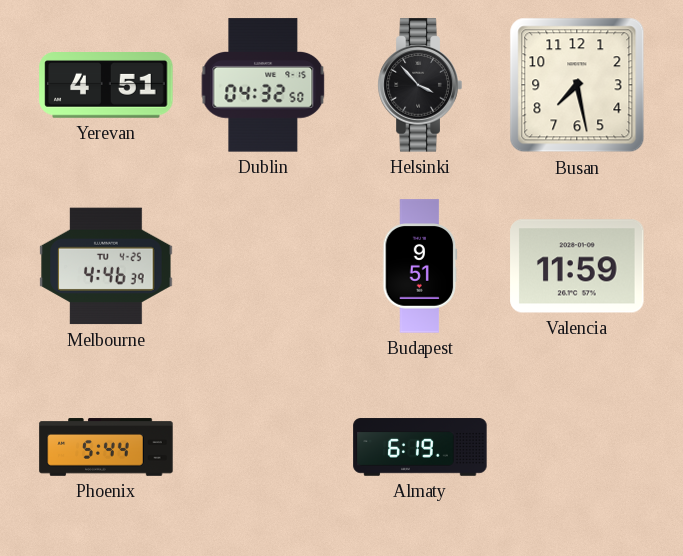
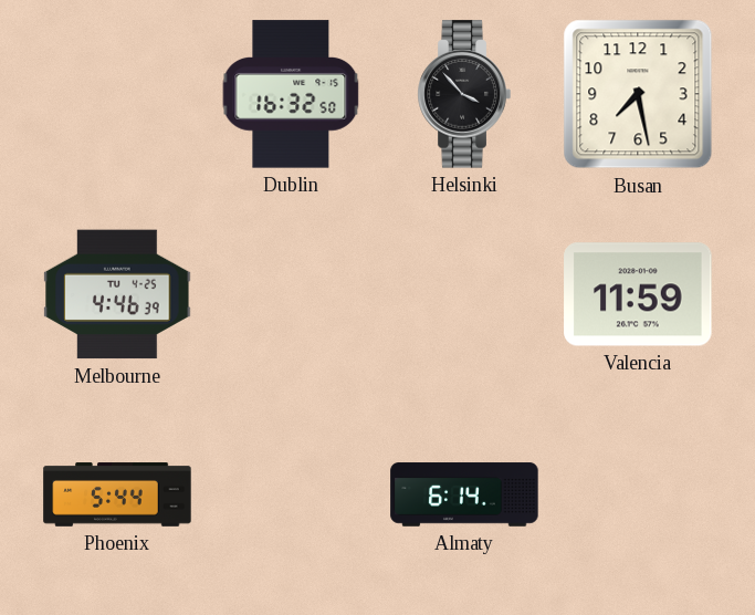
Yerevan: 4:51 -> none (106, 86)
Dublin: 04:32 -> 16:32 (291, 94)
Budapest: 9:51 -> none (420, 266)
Almaty: 6:19 -> 6:14 (464, 494)
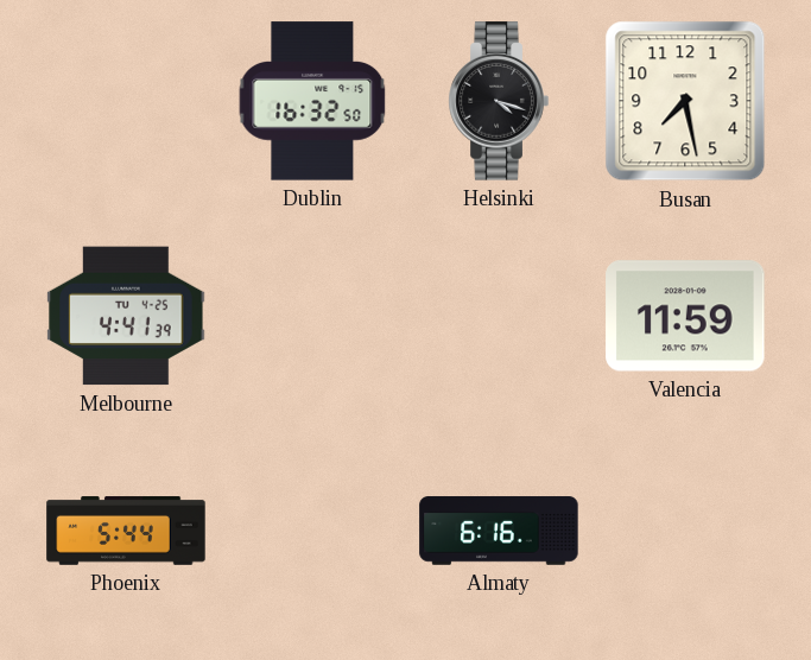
Helsinki: 3:53 -> 4:18 (499, 101)
Melbourne: 4:46 -> 4:41 (126, 316)
Almaty: 6:14 -> 6:16 (499, 531)
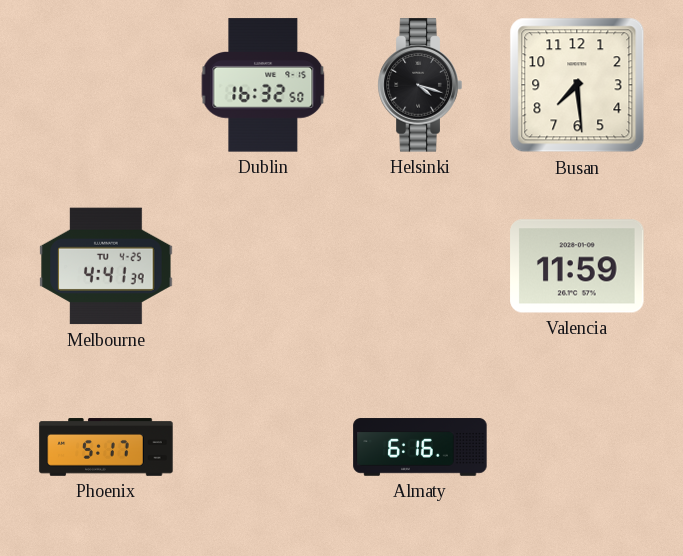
Busan: 7:28 -> 7:29 (577, 85)
Phoenix: 5:44 -> 5:17 (106, 447)
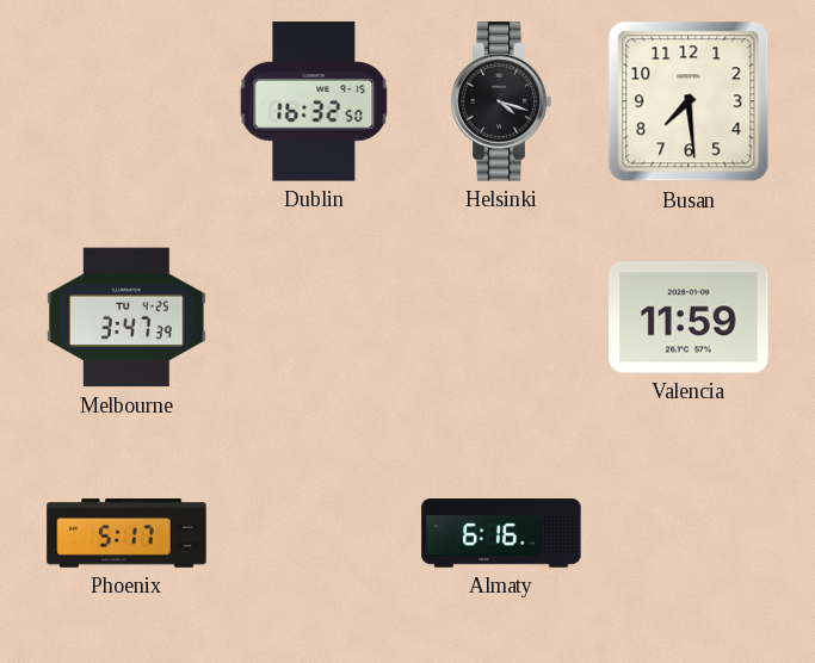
Melbourne: 4:41 -> 3:47 (126, 317)
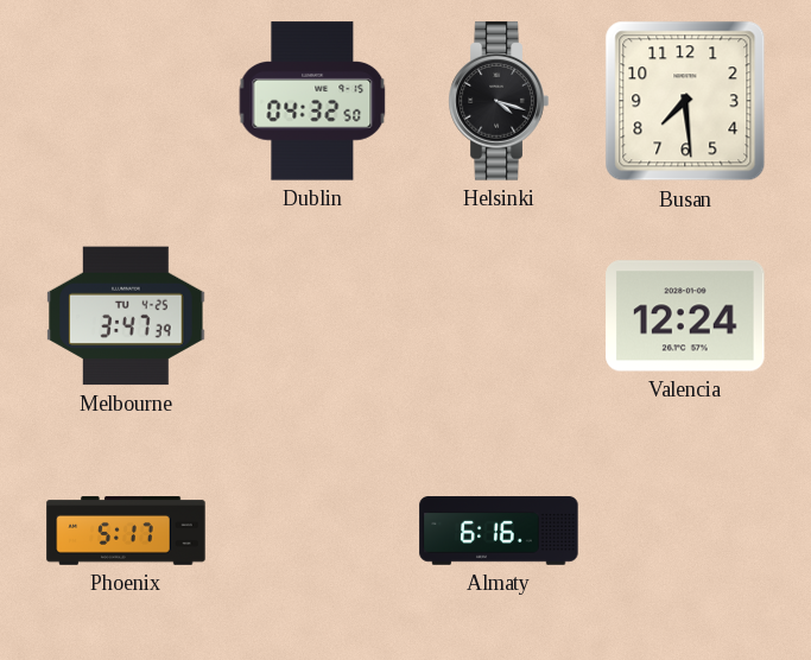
Dublin: 16:32 -> 04:32 (312, 101)
Valencia: 11:59 -> 12:24 (685, 316)
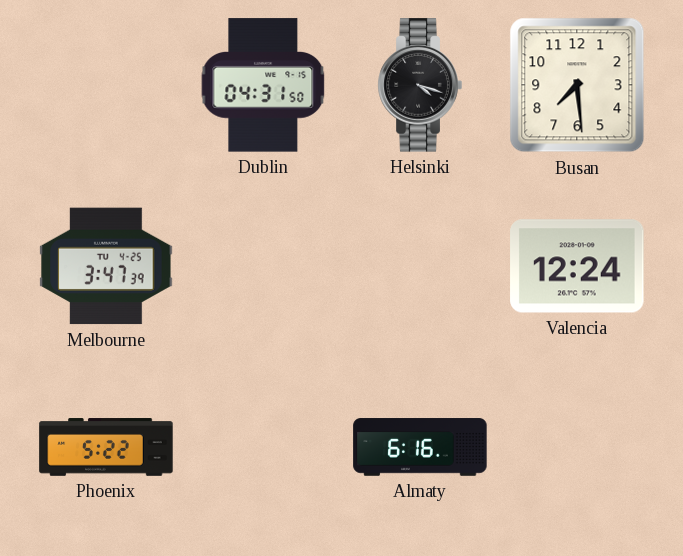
Dublin: 04:32 -> 04:31 (263, 85)
Phoenix: 5:17 -> 5:22 (106, 447)
